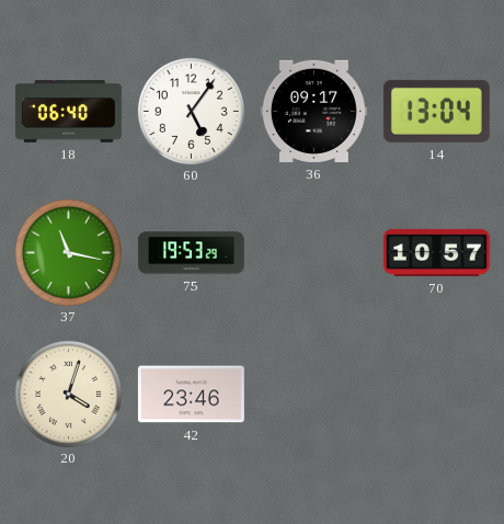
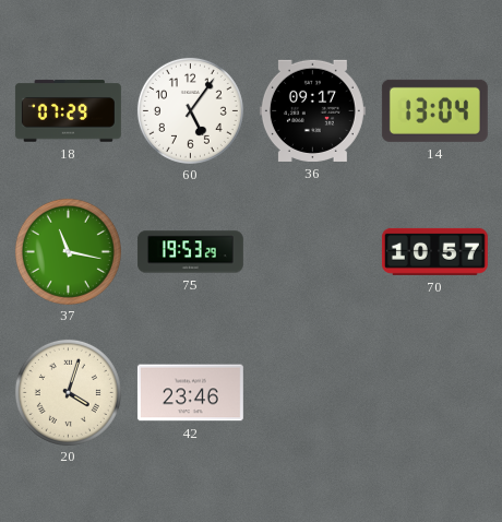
18: 06:40 -> 07:29 (68, 111)
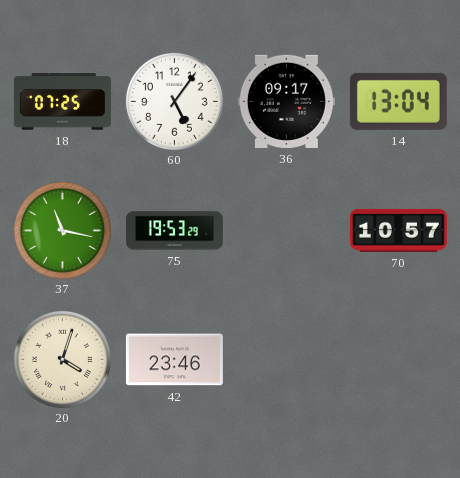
18: 07:29 -> 07:25 (62, 102)
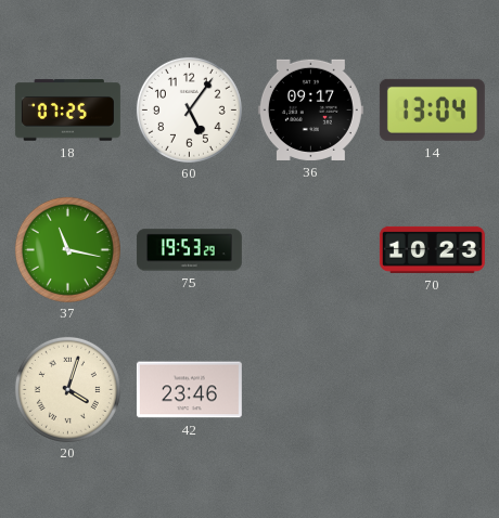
70: 10:57 -> 10:23 (432, 249)
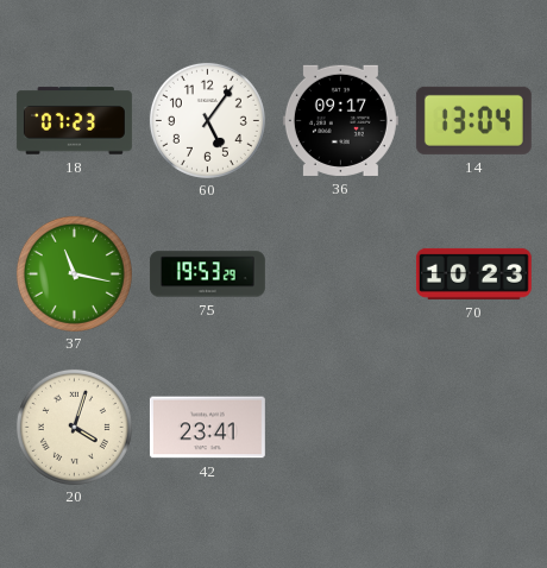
18: 07:25 -> 07:23 (74, 121)
42: 23:46 -> 23:41 (207, 428)
